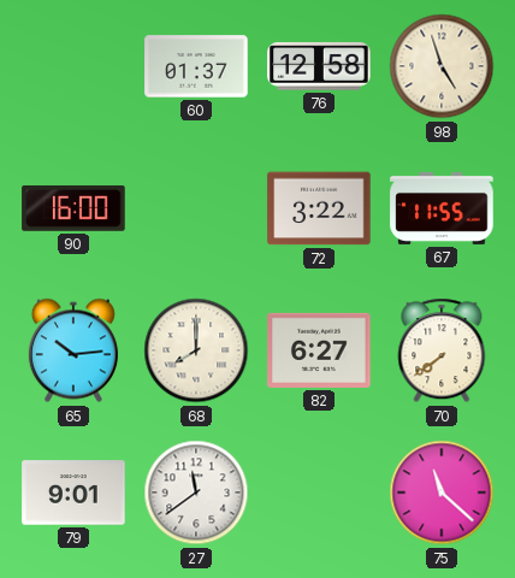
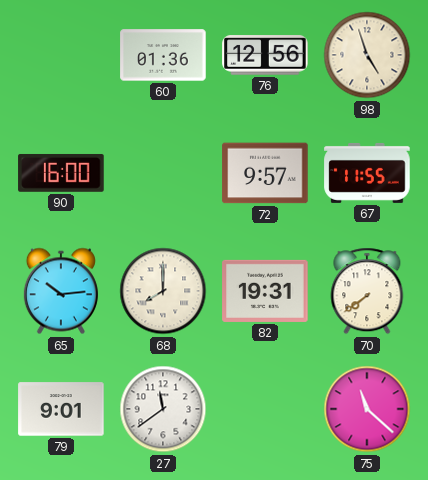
60: 01:37 -> 01:36 (163, 55)
76: 12:58 -> 12:56 (265, 55)
72: 3:22 -> 9:57 (265, 173)
82: 6:27 -> 19:31 (265, 291)
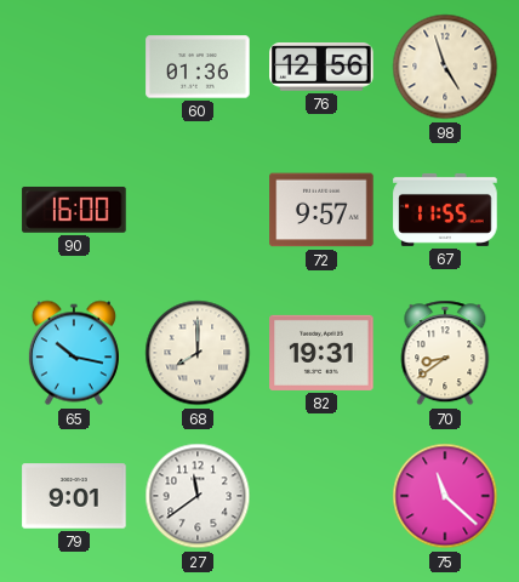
65: 10:14 -> 10:17 (74, 353)
70: 7:39 -> 8:39 (445, 353)
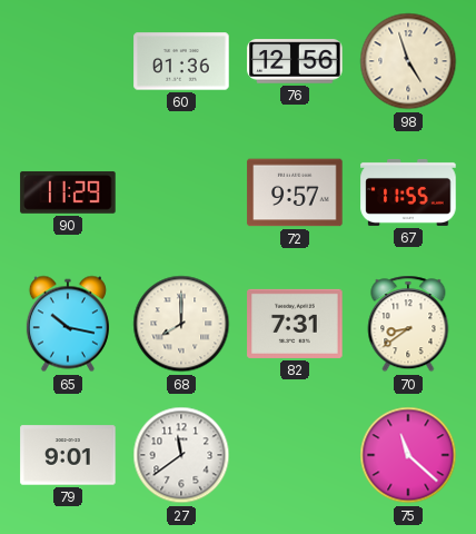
90: 16:00 -> 11:29 (68, 192)
82: 19:31 -> 7:31 (295, 324)
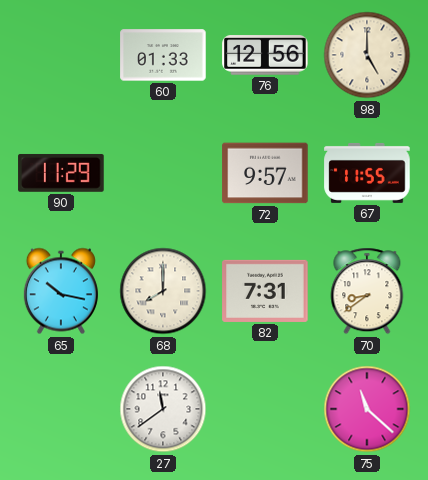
60: 01:36 -> 01:33 (163, 55)
98: 4:57 -> 5:00 (367, 55)
79: 9:01 -> none (68, 455)
